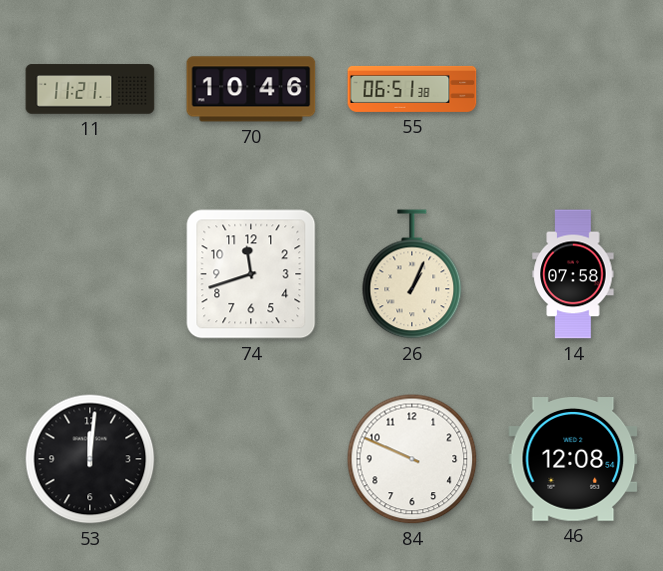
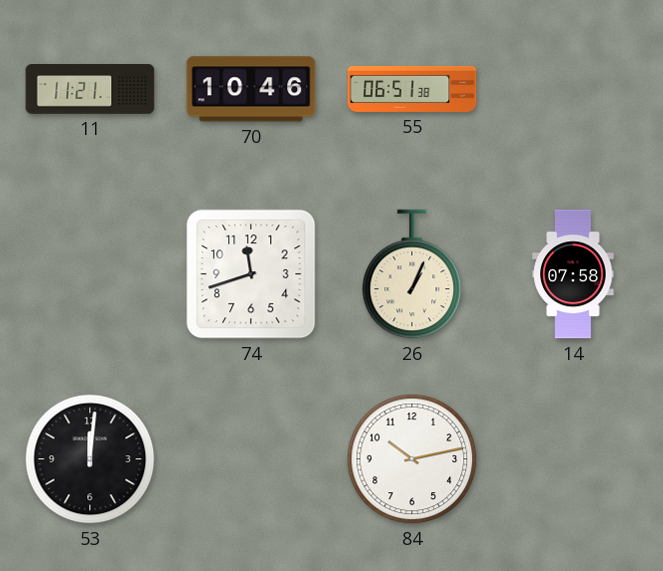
84: 9:49 -> 10:13 (412, 459)
46: 12:08 -> none (573, 460)
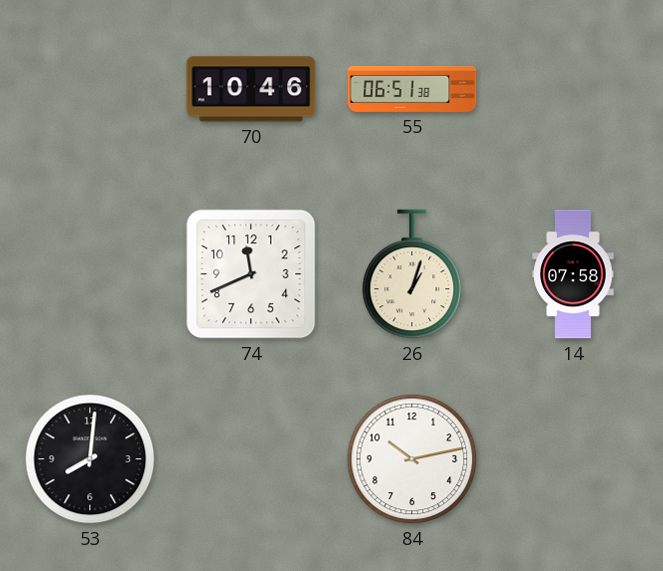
11: 11:21 -> none (90, 89)
74: 11:42 -> 11:41 (251, 274)
26: 1:04 -> 1:03 (412, 274)
53: 12:01 -> 8:01 (90, 459)
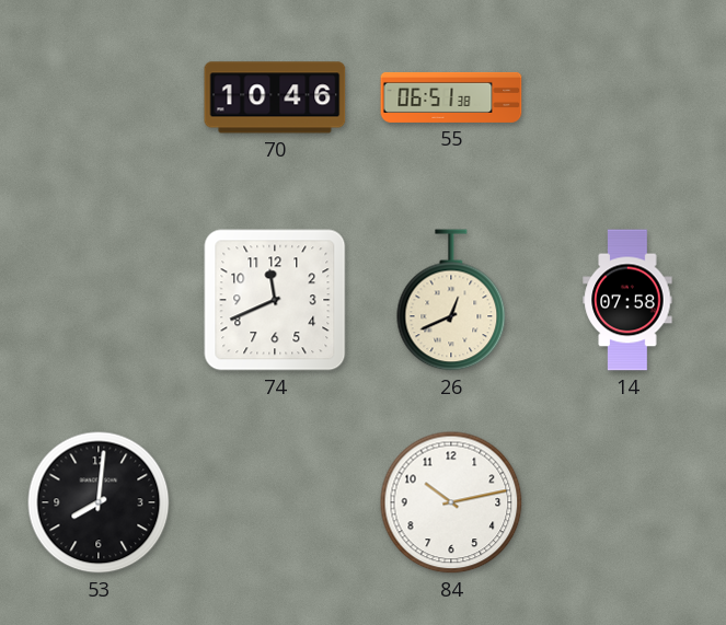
26: 1:03 -> 12:41 (451, 300)
